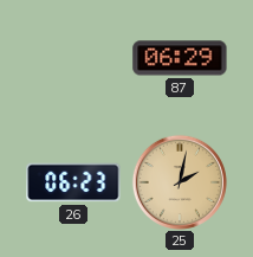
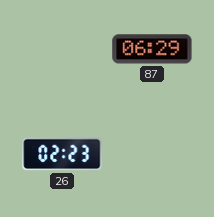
26: 06:23 -> 02:23 (62, 154)
25: 2:02 -> none (180, 182)
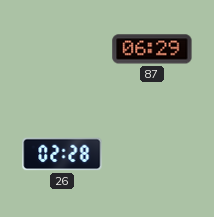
26: 02:23 -> 02:28 (62, 154)
